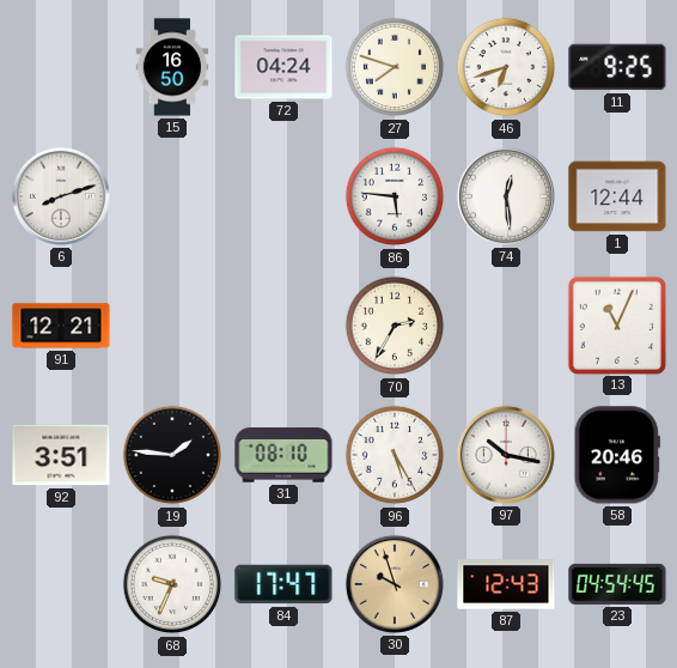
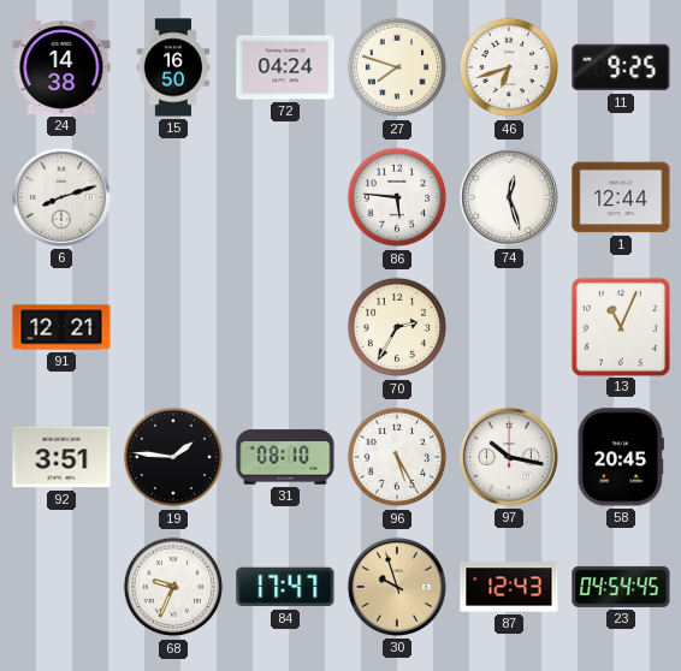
24: none -> 14:38 (61, 67)
74: 12:29 -> 12:27 (509, 197)
58: 20:46 -> 20:45 (621, 457)
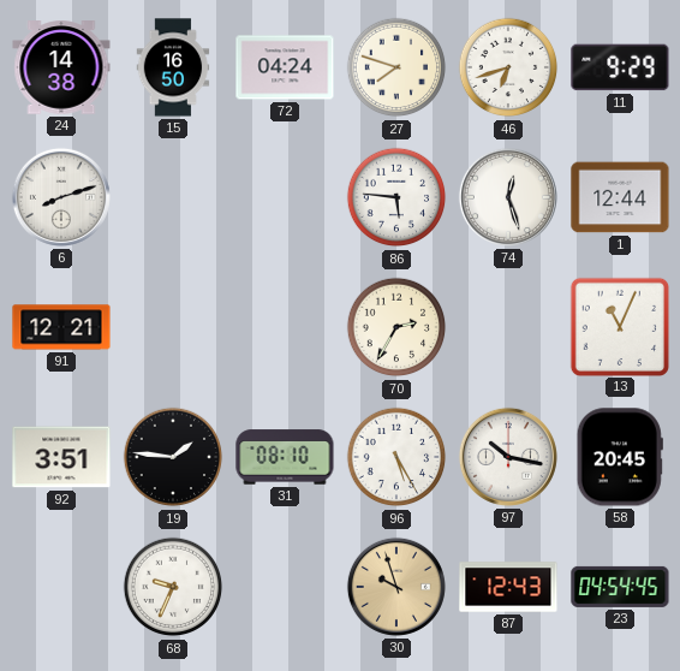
11: 9:25 -> 9:29 (620, 67)
84: 17:47 -> none (285, 587)
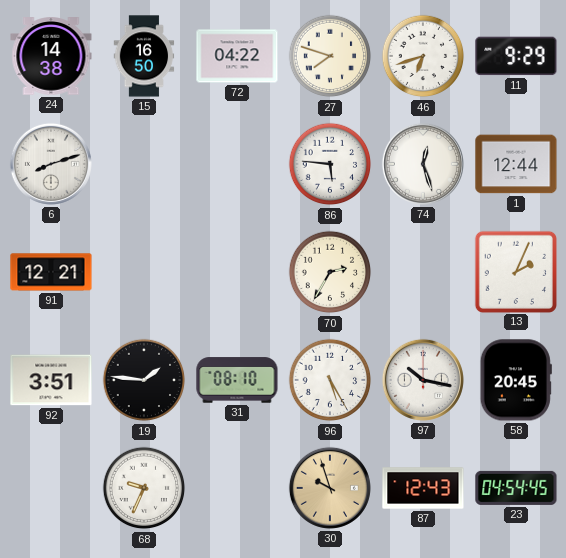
72: 04:24 -> 04:22 (237, 56)
13: 11:04 -> 2:04 (515, 271)
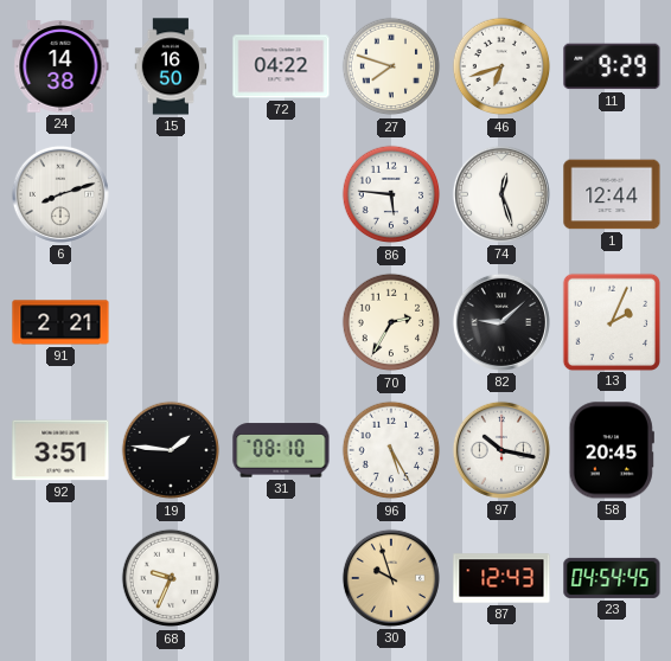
91: 12:21 -> 2:21 (60, 322)
82: none -> 9:08 (501, 322)
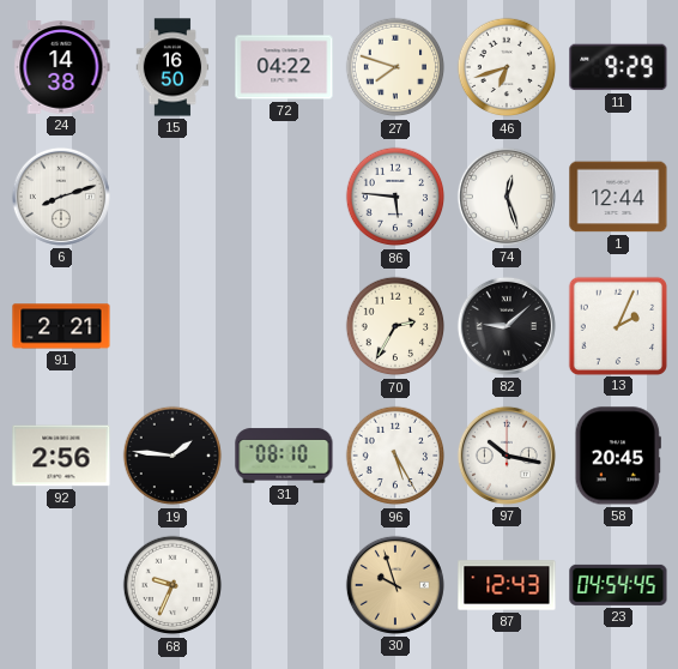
92: 3:51 -> 2:56 (61, 456)
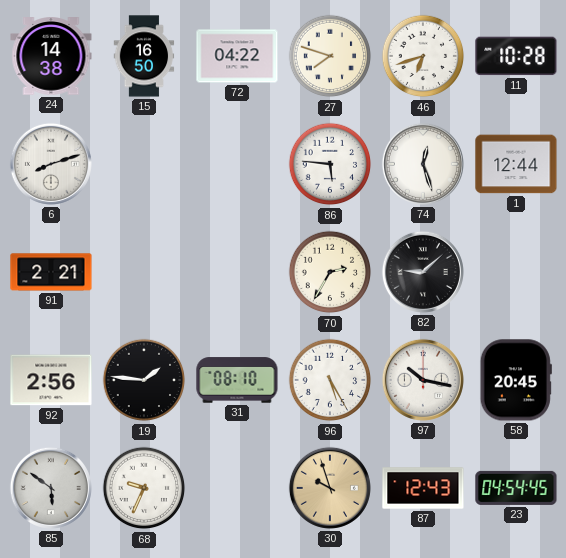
11: 9:29 -> 10:28 (516, 56)
13: 2:04 -> none (617, 325)
85: none -> 5:51 (51, 488)
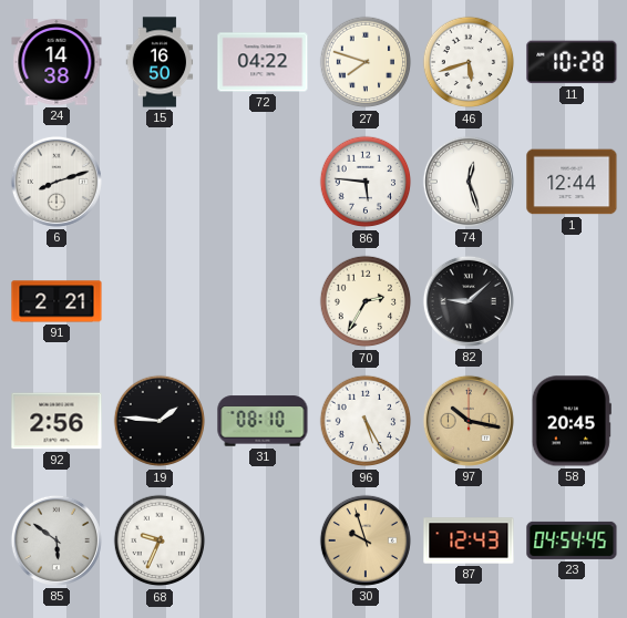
46: 6:42 -> 5:42 (469, 62)
97 dial: white -> champagne (469, 421)
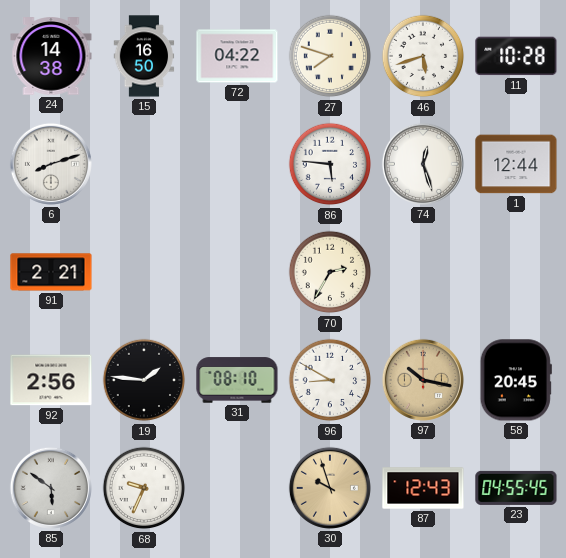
82: 9:08 -> none (469, 301)
96: 5:25 -> 8:50 (330, 380)
23: 04:54 -> 04:55 (516, 488)
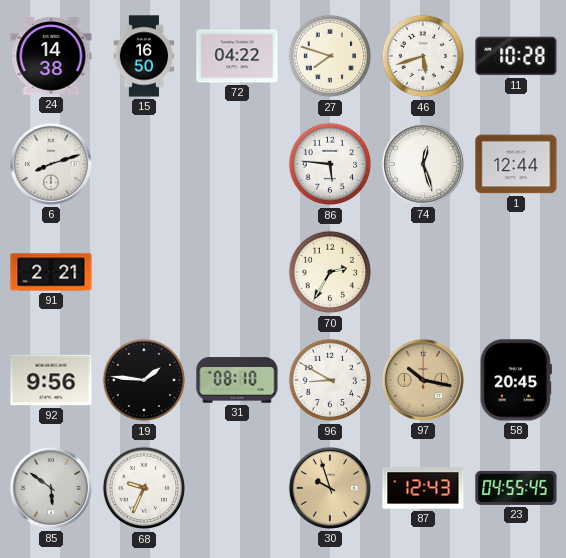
92: 2:56 -> 9:56 (51, 380)
